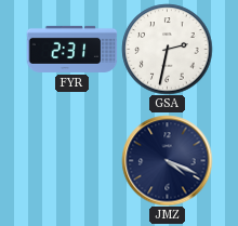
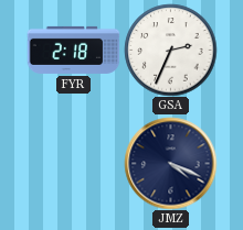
FYR: 2:31 -> 2:18 (73, 50)
GSA: 2:32 -> 2:34 (170, 50)
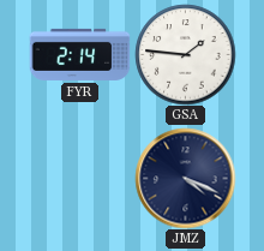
FYR: 2:18 -> 2:14 (79, 54)
GSA: 2:34 -> 1:46 (185, 54)
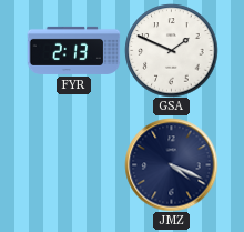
FYR: 2:14 -> 2:13 (73, 50)
GSA: 1:46 -> 1:49 (171, 50)
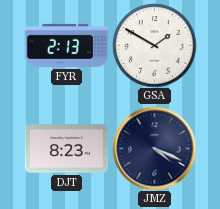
GSA: 1:49 -> 1:50 (154, 45)
DJT: none -> 8:23 (66, 149)
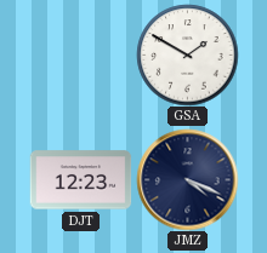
FYR: 2:13 -> none (66, 45)
DJT: 8:23 -> 12:23 (80, 180)
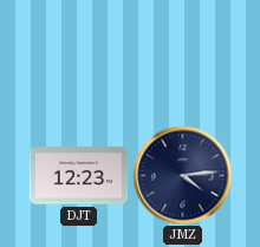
GSA: 1:50 -> none (187, 54)
JMZ: 4:19 -> 4:14 (182, 175)
